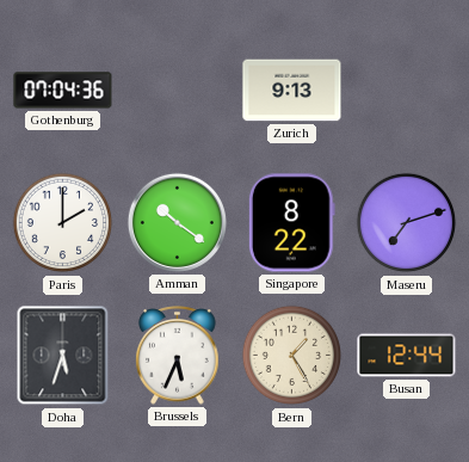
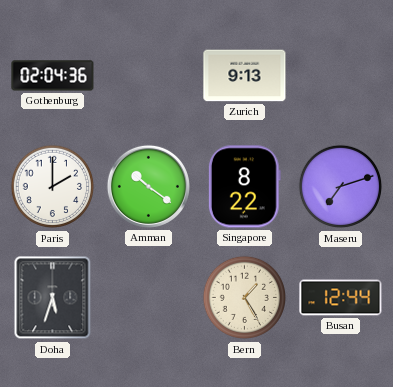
Gothenburg: 07:04 -> 02:04 (53, 76)
Brussels: 5:34 -> none (178, 356)
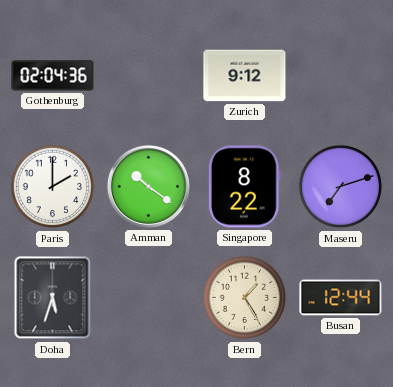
Zurich: 9:13 -> 9:12 (245, 76)
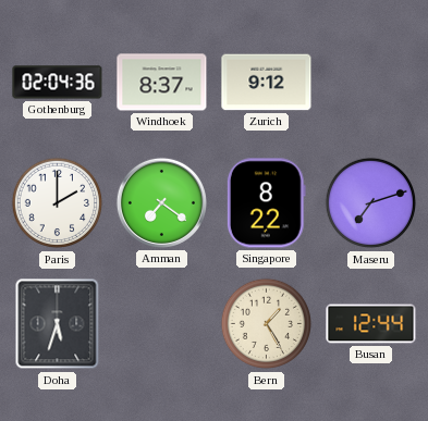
Windhoek: none -> 8:37 (162, 83)
Amman: 10:21 -> 7:21 (161, 202)
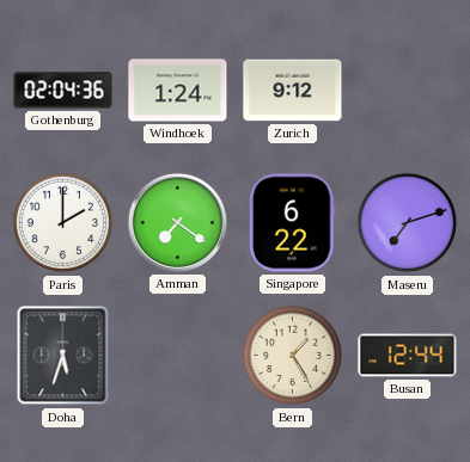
Windhoek: 8:37 -> 1:24 (178, 91)
Singapore: 8:22 -> 6:22 (292, 223)
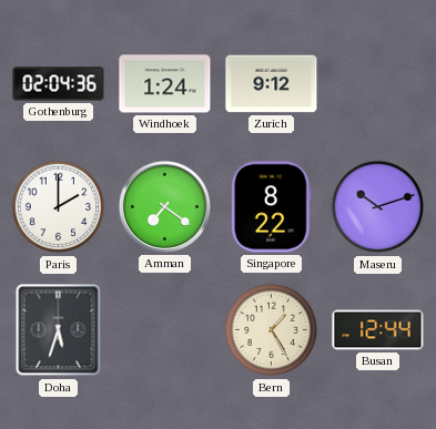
Singapore: 6:22 -> 8:22 (271, 207)
Maseru: 7:12 -> 10:12 (378, 207)
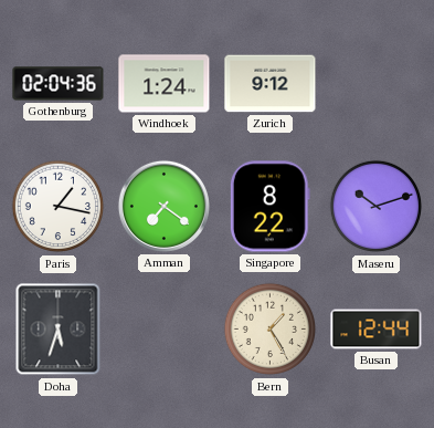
Paris: 2:00 -> 1:17 (59, 207)
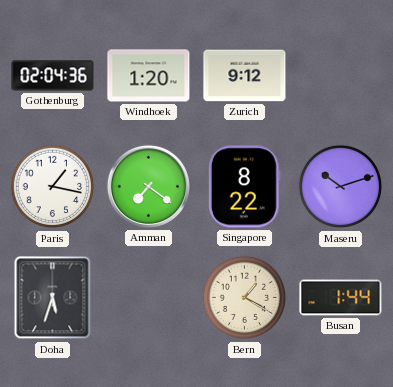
Windhoek: 1:24 -> 1:20 (149, 76)
Bern: 1:25 -> 1:20 (245, 298)
Busan: 12:44 -> 1:44 (341, 298)
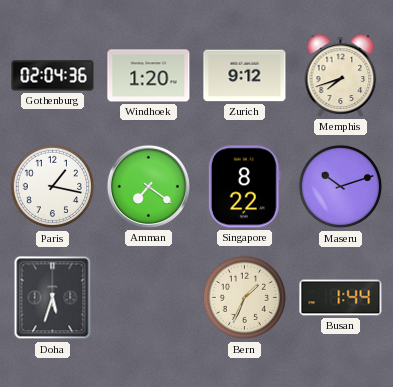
Memphis: none -> 7:42 (341, 76)
Bern: 1:20 -> 1:34 (245, 298)
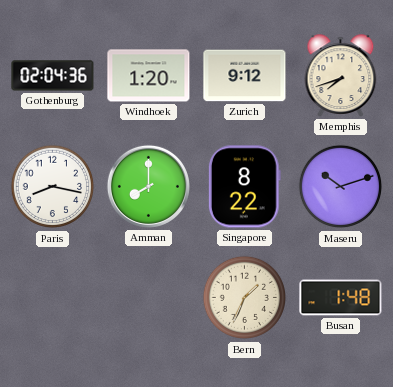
Paris: 1:17 -> 8:17 (53, 187)
Amman: 7:21 -> 8:00 (148, 186)
Doha: 5:33 -> none (53, 298)
Busan: 1:44 -> 1:48 (341, 298)
